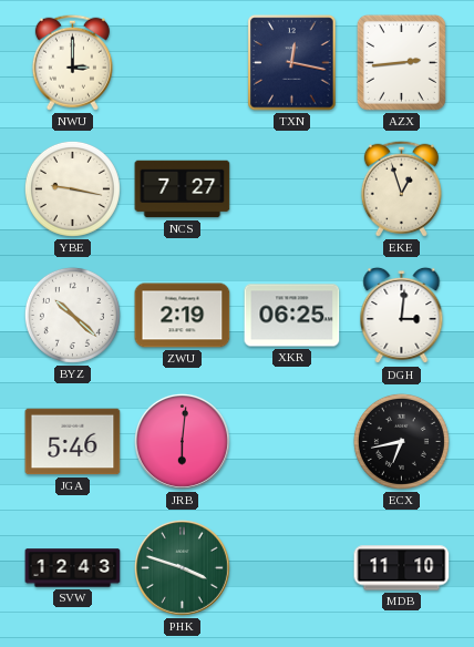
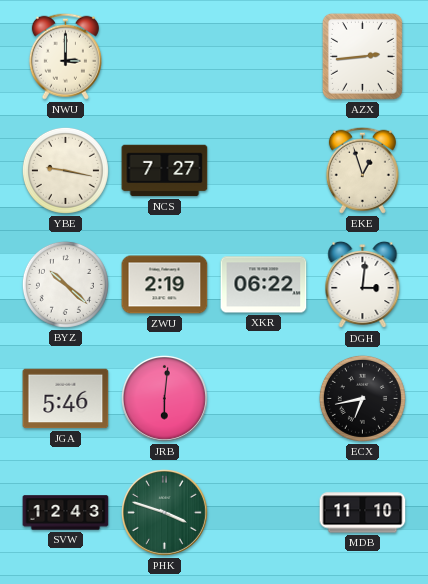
TXN: 12:17 -> none (292, 63)
XKR: 06:25 -> 06:22 (264, 285)
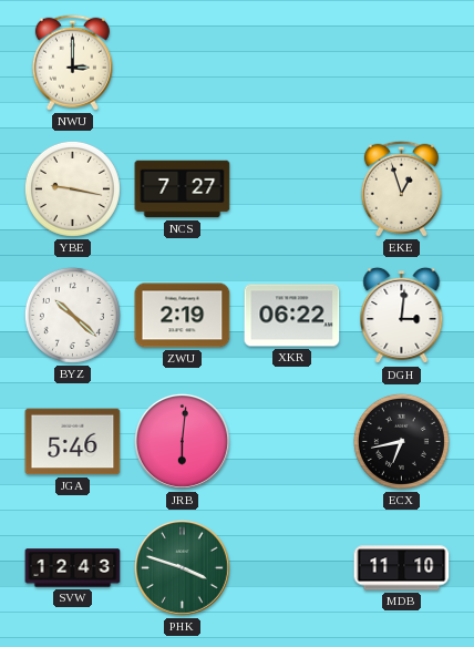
AZX: 2:44 -> none (362, 56)
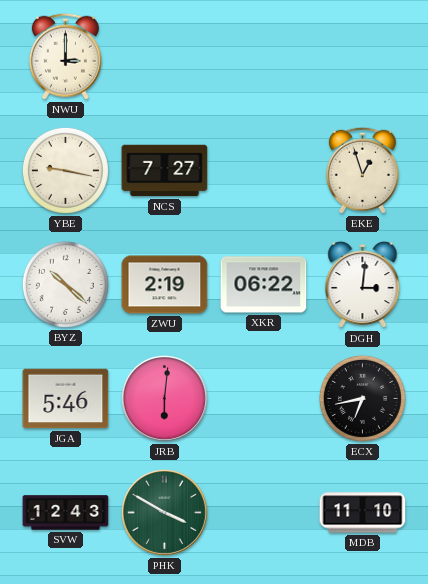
PHK: 3:48 -> 3:50 (164, 512)
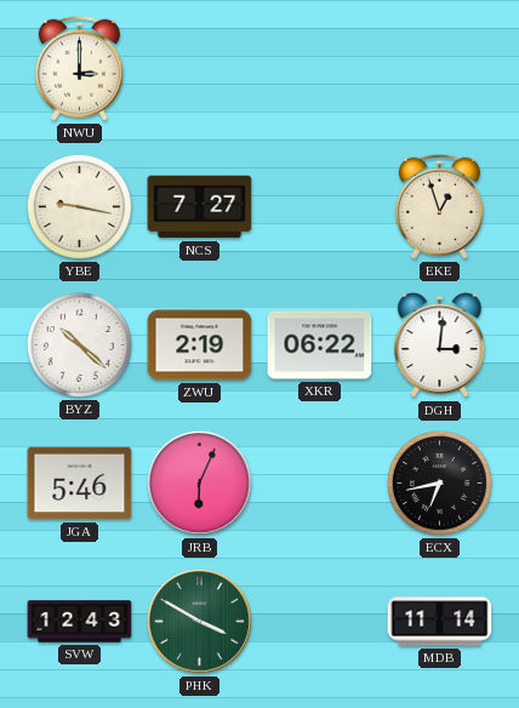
JRB: 6:01 -> 6:04 (199, 483)
MDB: 11:10 -> 11:14 (440, 622)
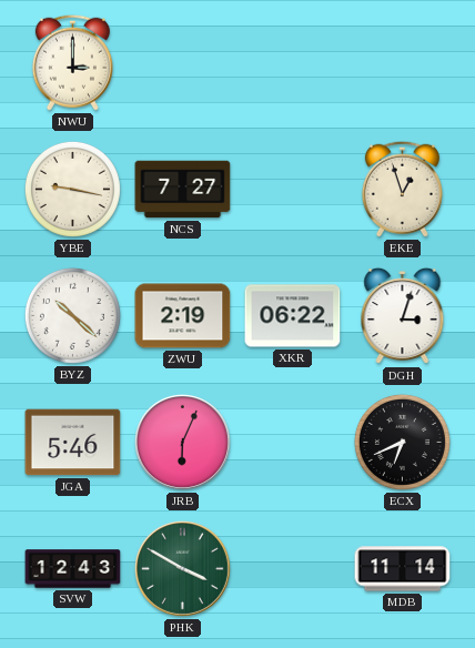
DGH: 3:01 -> 3:03 (403, 316)
ECX: 6:43 -> 6:41 (402, 442)
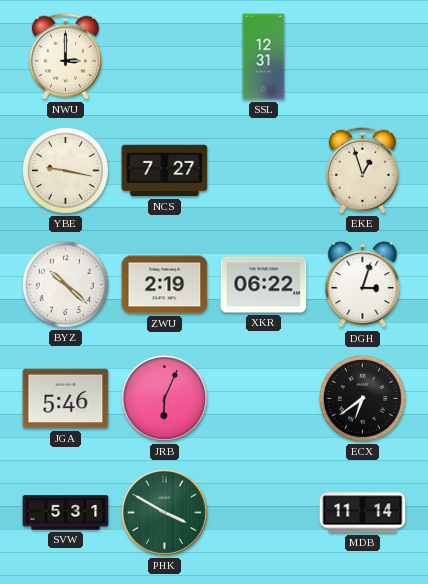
SSL: none -> 12:31 (264, 57)
ECX: 6:41 -> 6:39 (362, 398)
SVW: 12:43 -> 5:31 (66, 513)
